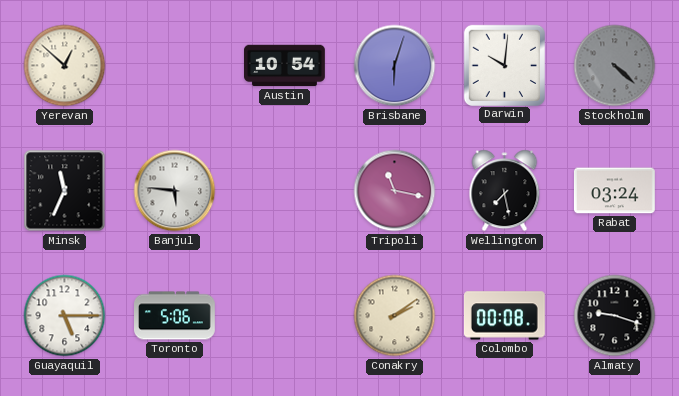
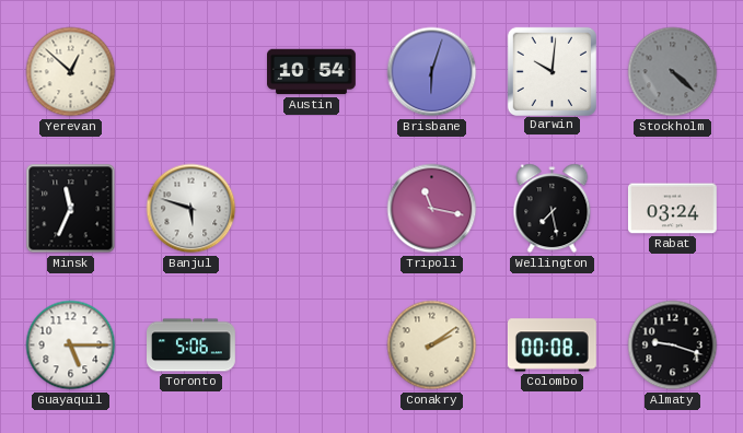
Banjul: 5:46 -> 5:48 (191, 209)
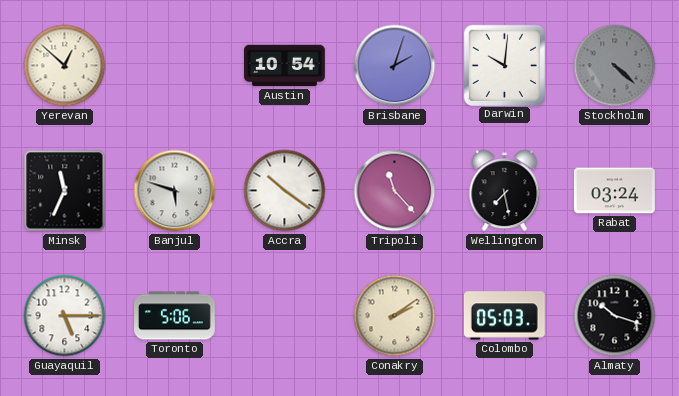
Brisbane: 6:03 -> 2:03 (395, 66)
Accra: none -> 10:21 (285, 191)
Tripoli: 11:17 -> 11:23 (395, 191)
Colombo: 00:08 -> 05:03 (504, 316)
Almaty: 9:18 -> 10:18 (615, 316)
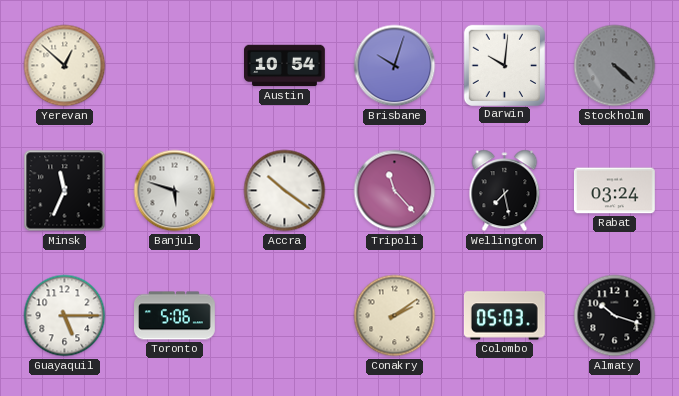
Brisbane: 2:03 -> 10:03 (395, 66)
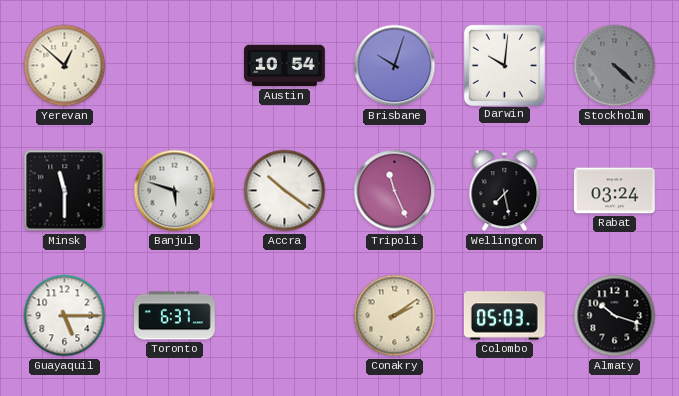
Minsk: 11:34 -> 11:30 (65, 191)
Tripoli: 11:23 -> 11:26 (395, 191)
Toronto: 5:06 -> 6:37 (175, 316)
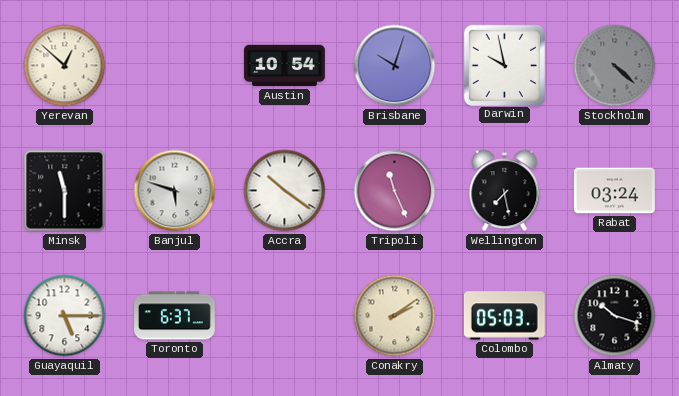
Darwin: 10:01 -> 9:58 (504, 65)
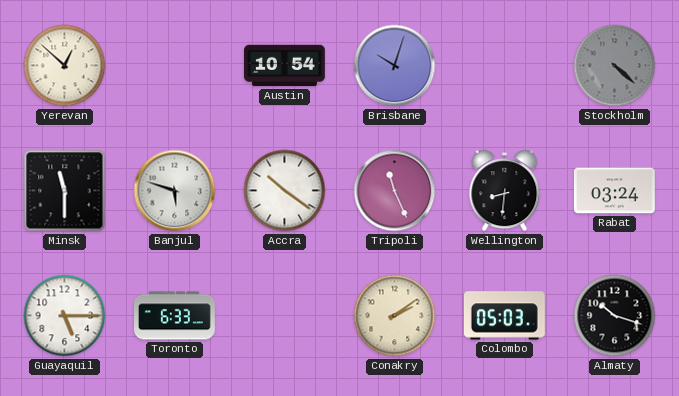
Darwin: 9:58 -> none (504, 65)
Wellington: 7:28 -> 8:31 (505, 191)
Toronto: 6:37 -> 6:33 (175, 316)
